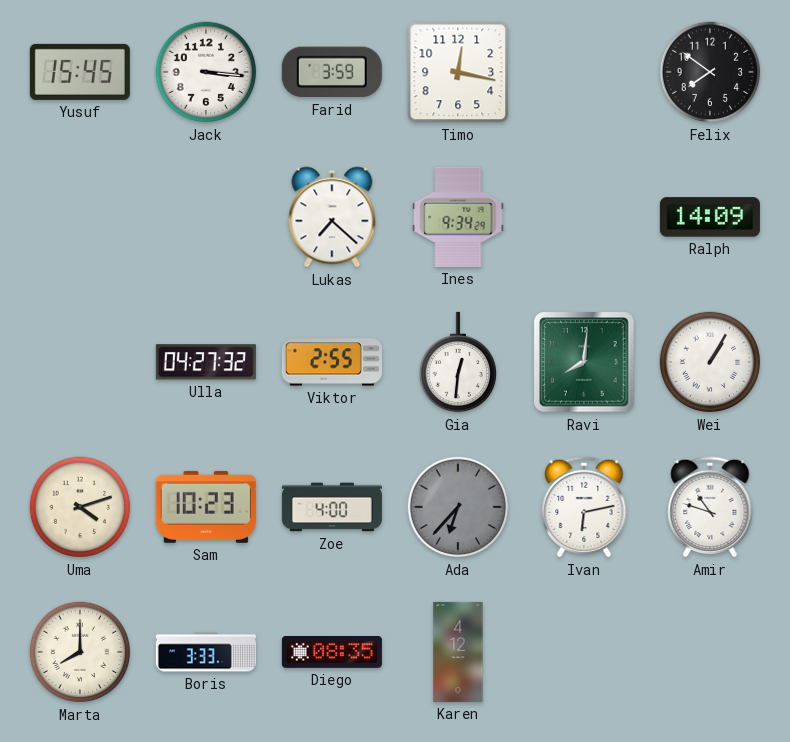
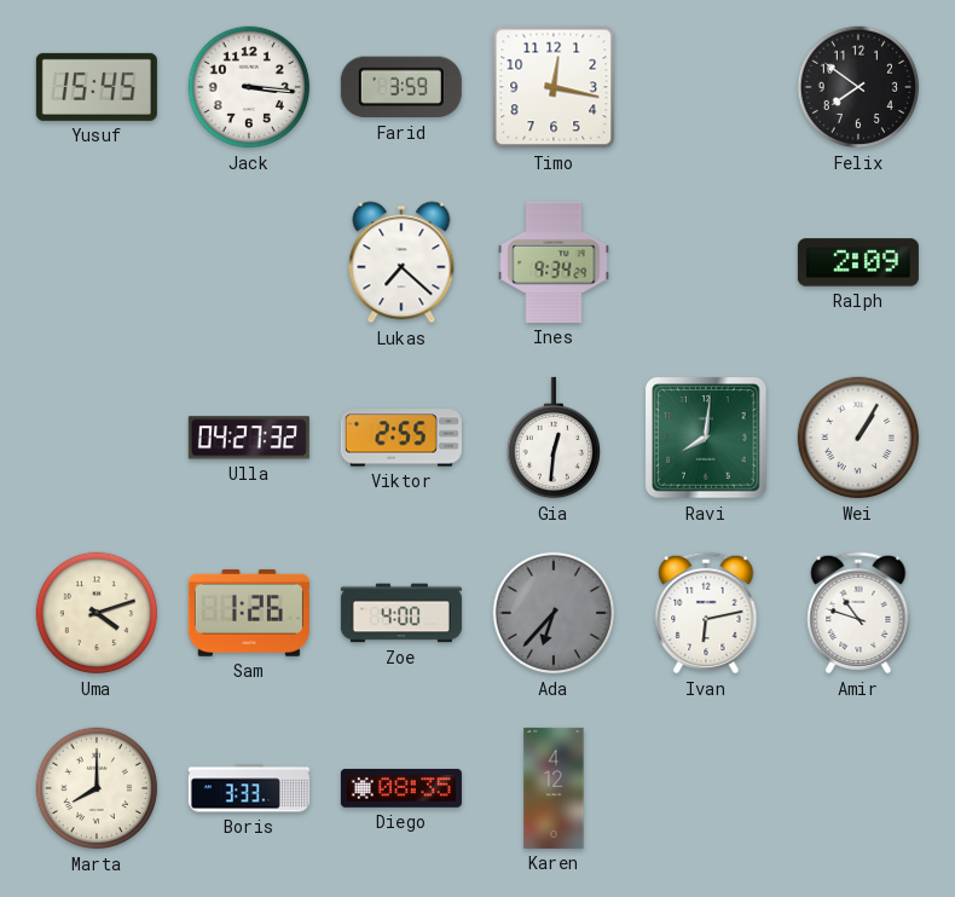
Ralph: 14:09 -> 2:09 (858, 262)
Sam: 10:23 -> 1:26 (249, 613)
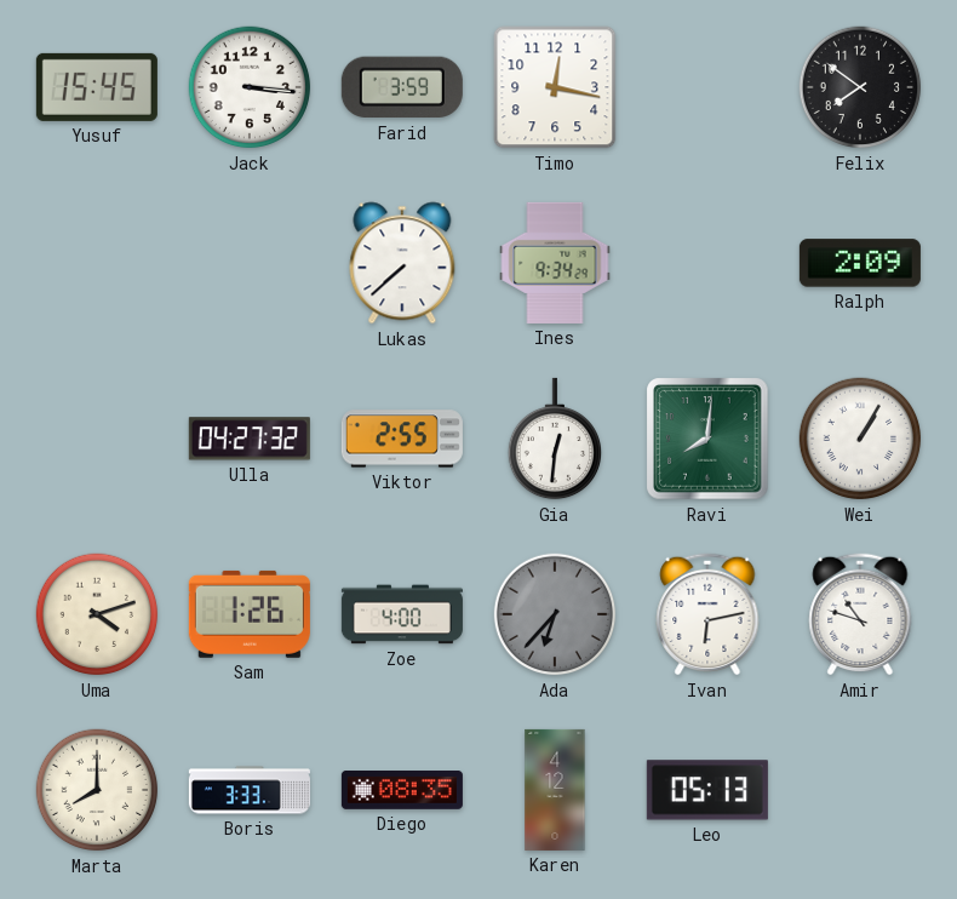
Lukas: 7:22 -> 7:38 (402, 263)
Leo: none -> 05:13 (707, 790)
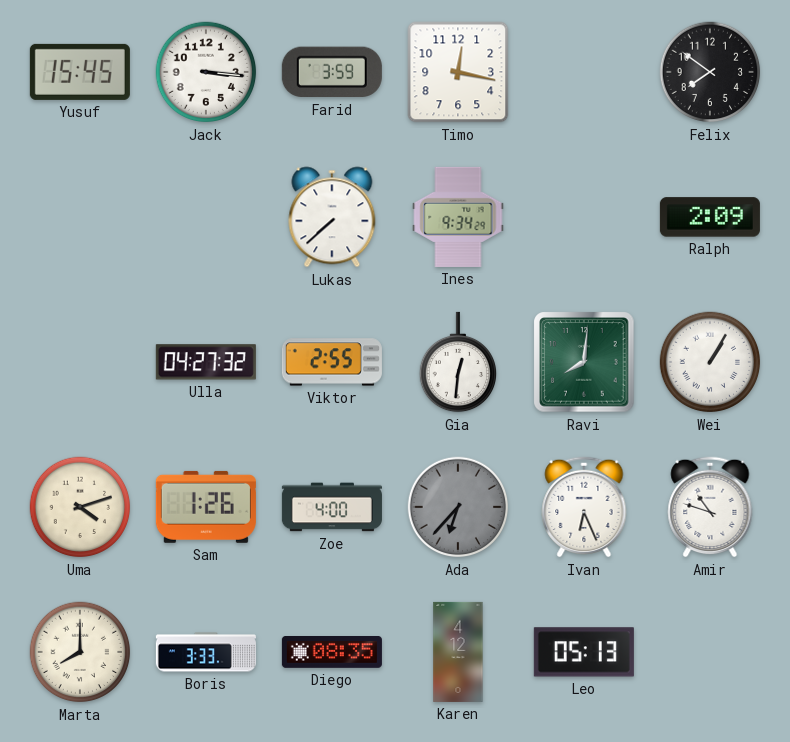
Ivan: 6:13 -> 6:26 (584, 507)
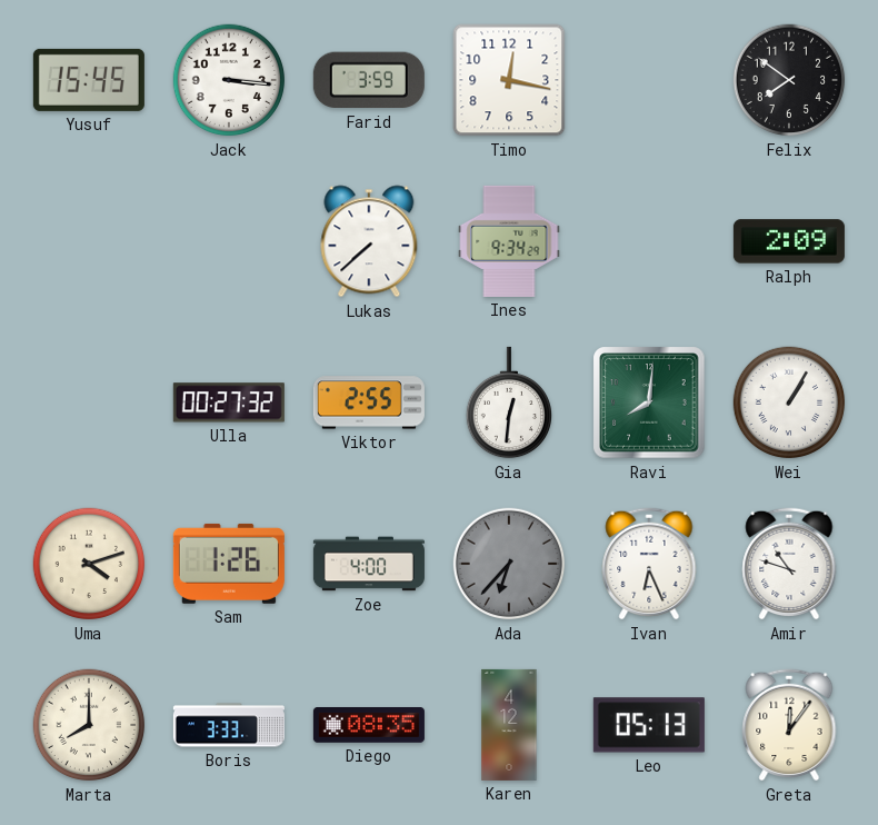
Ulla: 04:27 -> 00:27 (229, 402)
Greta: none -> 12:06 (789, 725)
